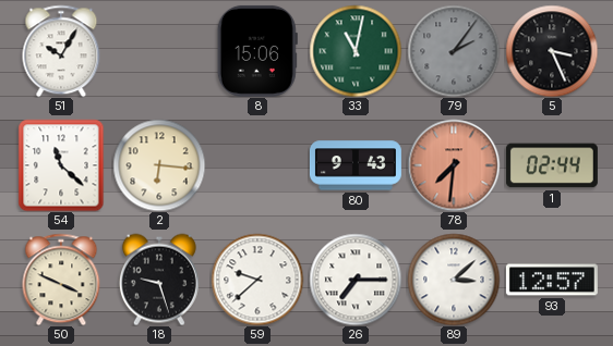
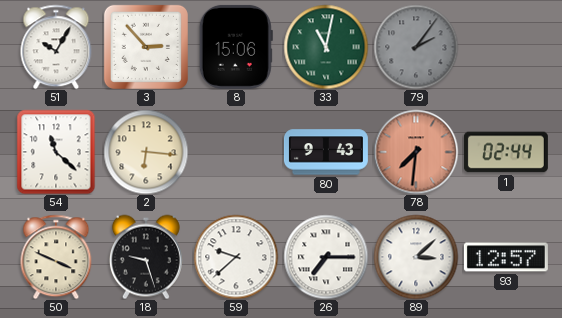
3: none -> 2:53 (146, 47)
5: 3:26 -> none (552, 51)
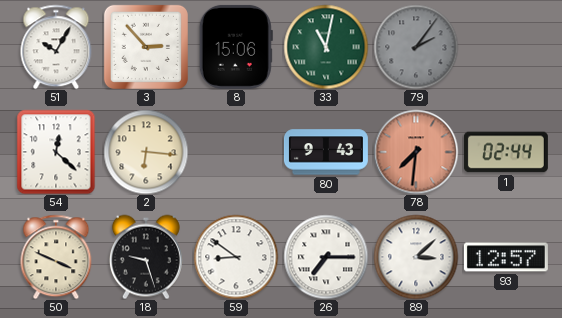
54: 11:22 -> 12:22 (56, 152)
59: 9:38 -> 8:51 (236, 257)
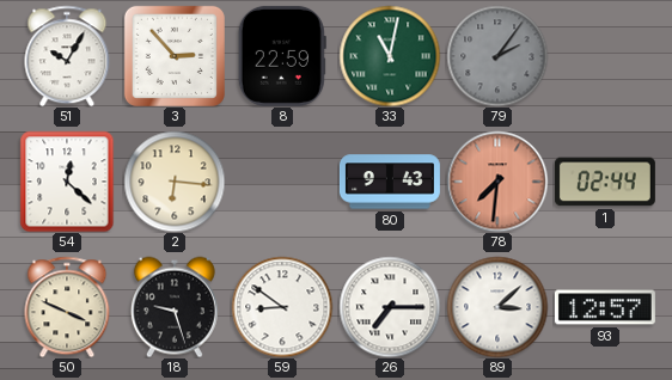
8: 15:06 -> 22:59 (282, 56)
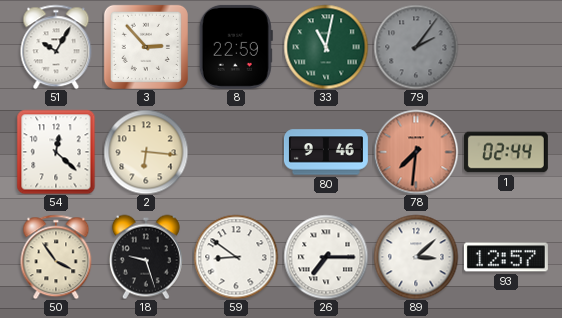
80: 9:43 -> 9:46 (326, 152)
50: 3:49 -> 3:54 (56, 257)
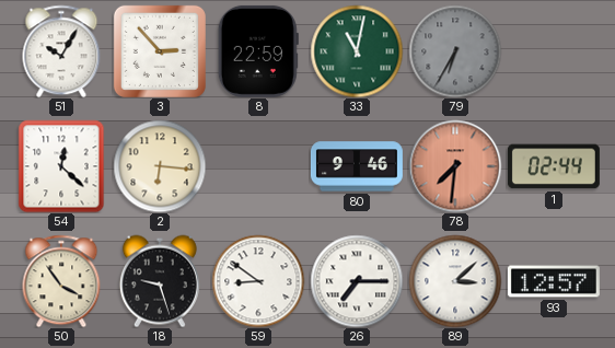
79: 2:06 -> 6:35 (455, 51)
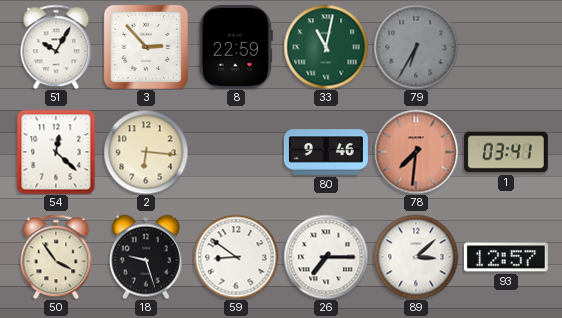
1: 02:44 -> 03:41 (506, 152)
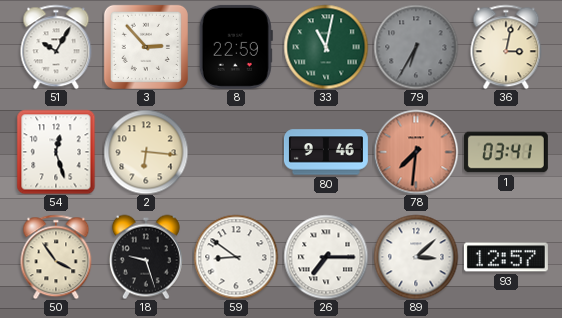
36: none -> 3:02 (506, 47)
54: 12:22 -> 12:27 (56, 152)
